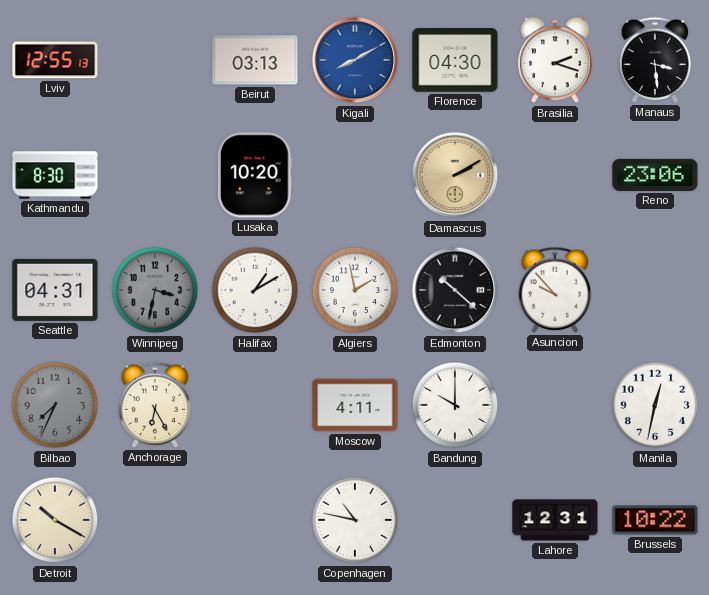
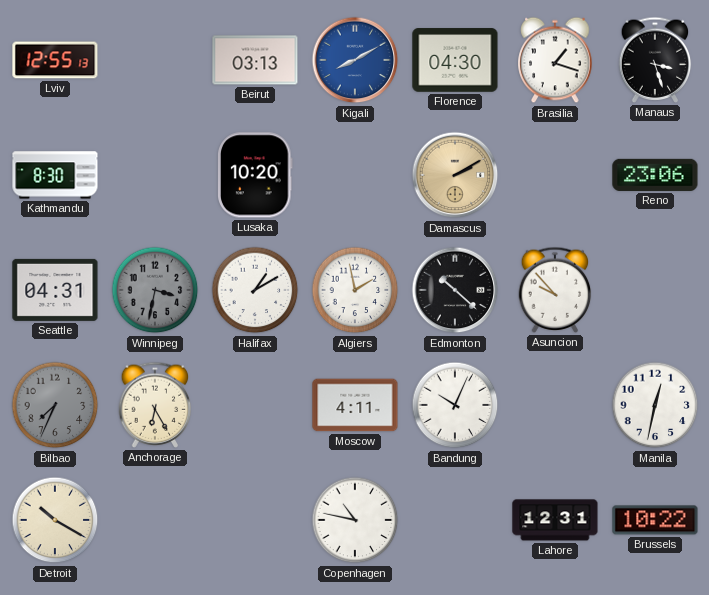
Brasilia: 2:18 -> 1:18 (555, 60)
Manaus: 3:29 -> 3:27 (655, 60)
Bandung: 10:00 -> 10:04 (455, 405)
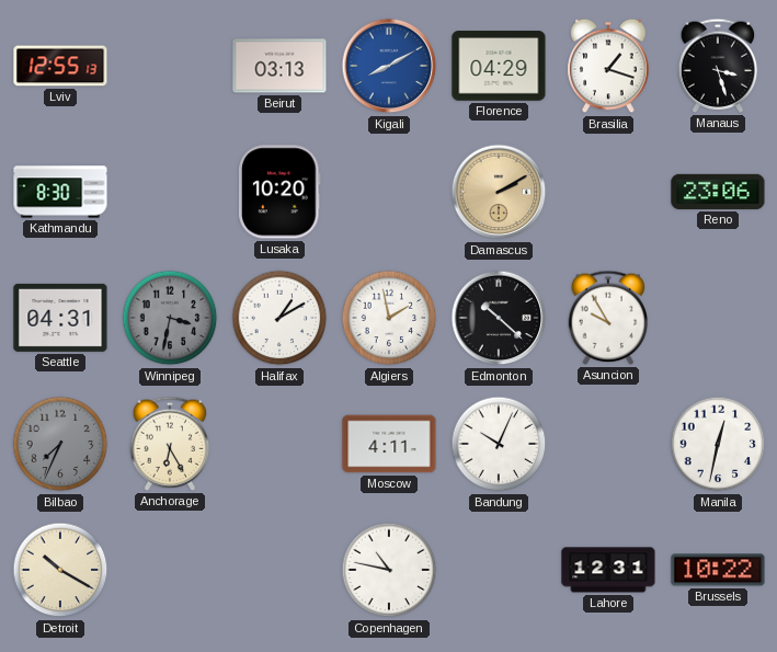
Florence: 04:30 -> 04:29 (499, 66)
Asuncion: 9:53 -> 9:55 (608, 318)
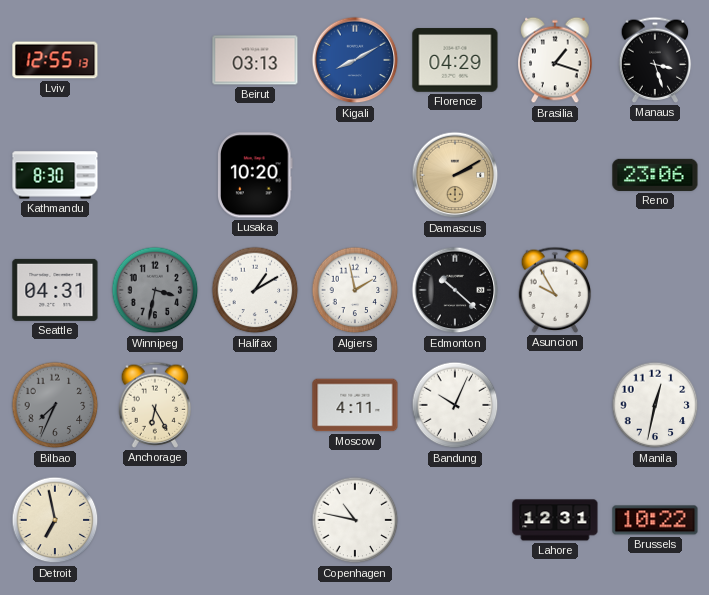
Detroit: 10:20 -> 6:58 (55, 520)
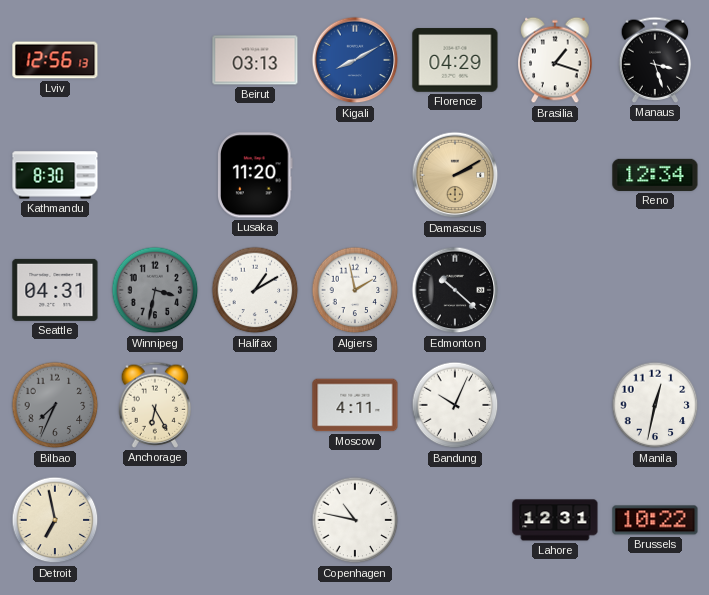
Lviv: 12:55 -> 12:56 (55, 60)
Lusaka: 10:20 -> 11:20 (256, 175)
Reno: 23:06 -> 12:34 (655, 175)
Asuncion: 9:55 -> none (555, 290)
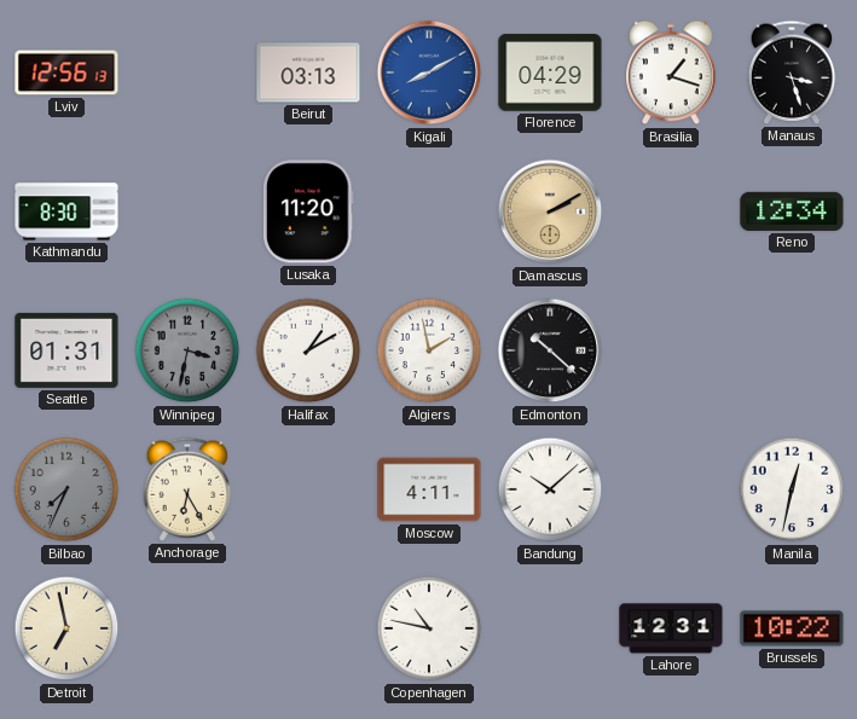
Seattle: 04:31 -> 01:31 (66, 350)
Bandung: 10:04 -> 10:08 (550, 489)
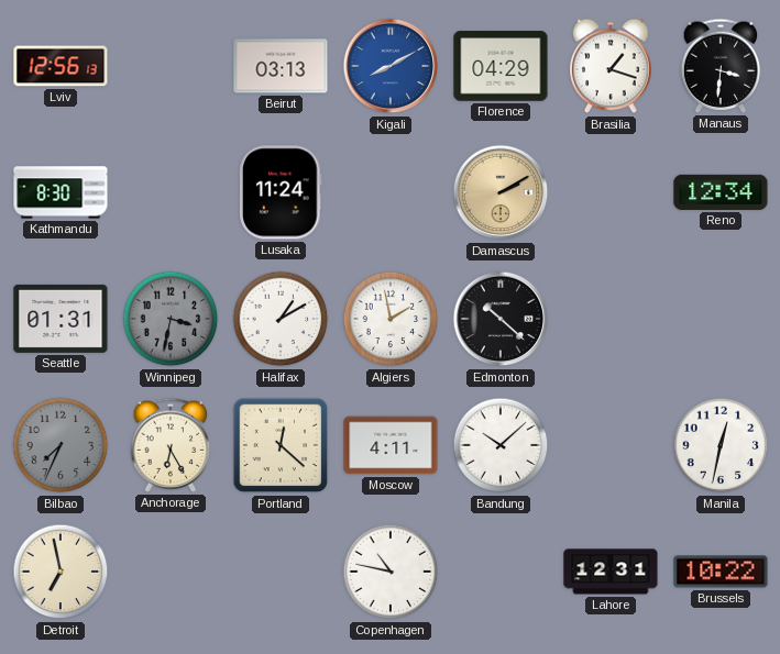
Manaus: 3:27 -> 3:31 (721, 66)
Lusaka: 11:20 -> 11:24 (282, 192)
Portland: none -> 12:22 (281, 445)
